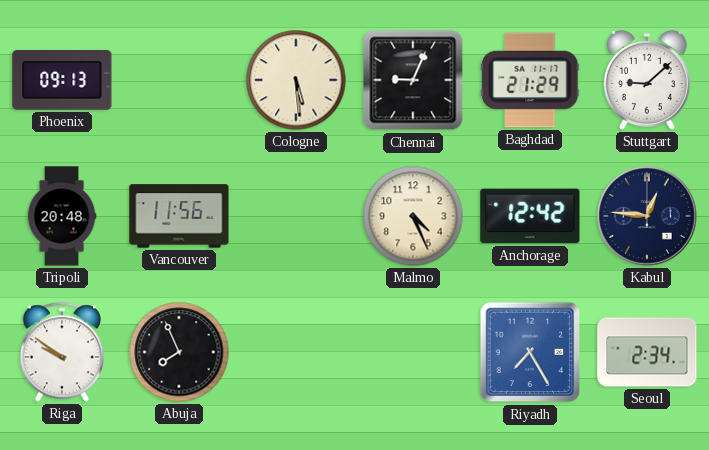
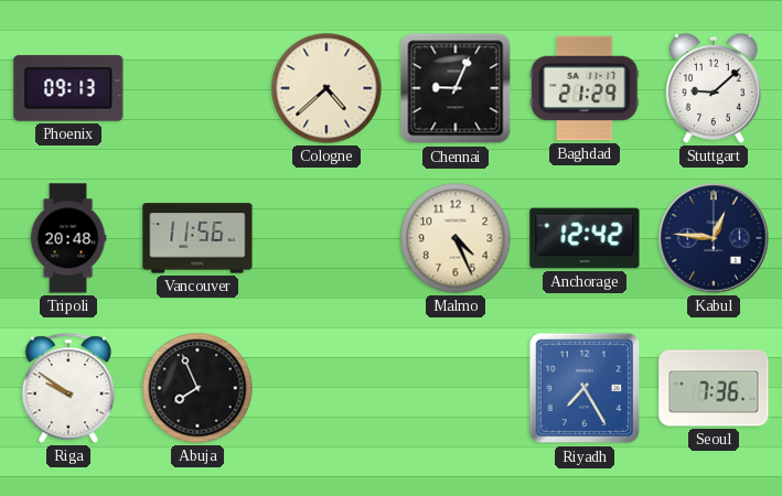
Cologne: 5:29 -> 4:38 (326, 88)
Seoul: 2:34 -> 7:36 (714, 388)
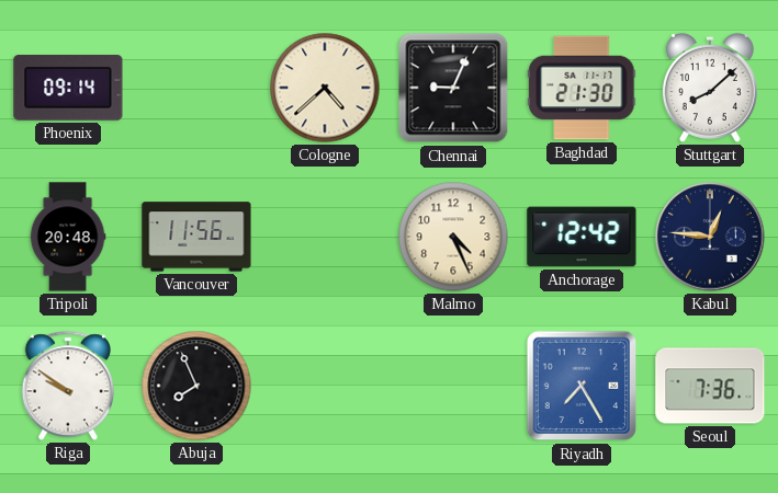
Phoenix: 09:13 -> 09:14 (68, 88)
Baghdad: 21:29 -> 21:30 (582, 88)
Stuttgart: 9:08 -> 8:08 (710, 88)
